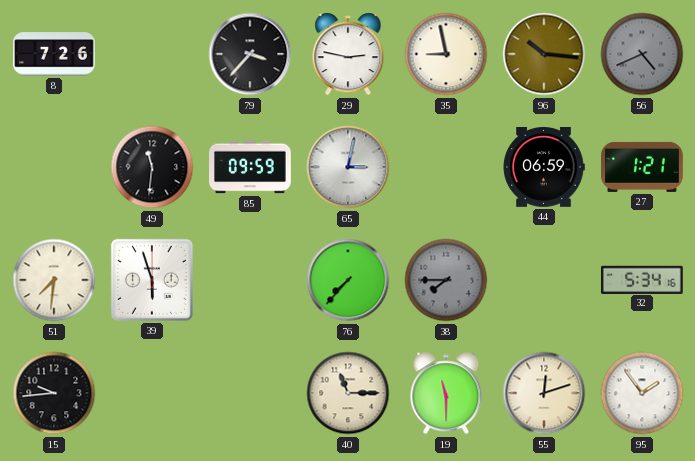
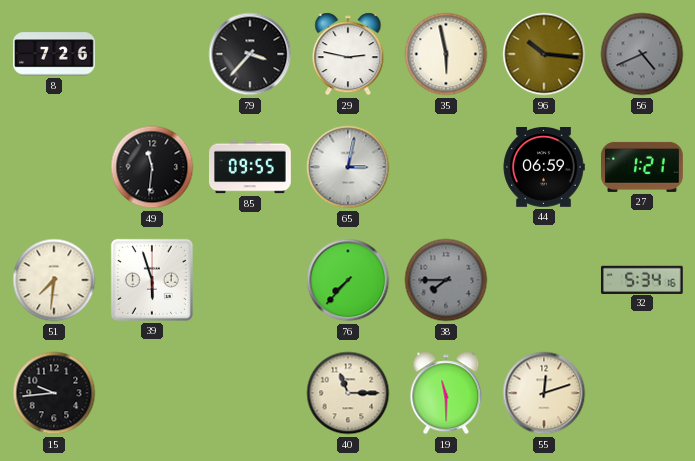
35: 8:58 -> 5:58 (446, 54)
85: 09:59 -> 09:55 (251, 167)
95: 1:54 -> none (642, 393)
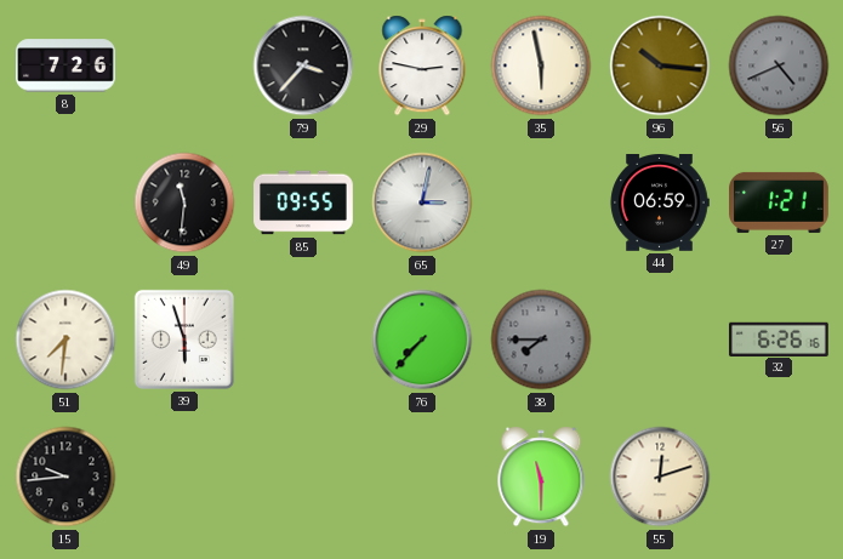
32: 5:34 -> 6:26 (779, 338)
40: 11:15 -> none (348, 393)
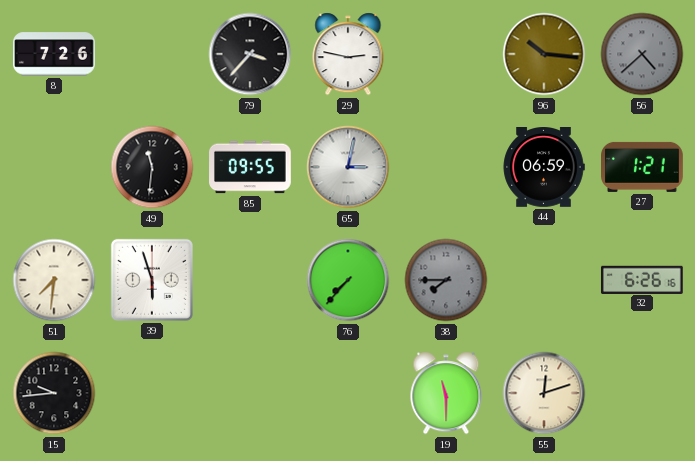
35: 5:58 -> none (541, 65)
56: 4:41 -> 4:38 (642, 54)
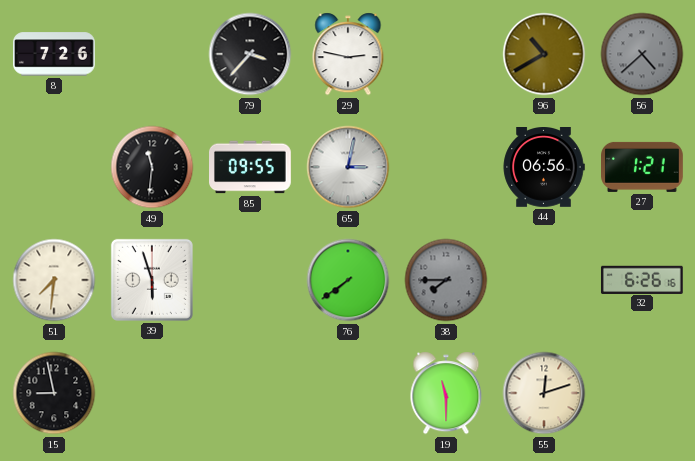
96: 10:16 -> 10:40 (544, 54)
44: 06:59 -> 06:56 (544, 168)
76: 7:37 -> 7:39 (348, 280)
15: 9:44 -> 8:58 (54, 393)
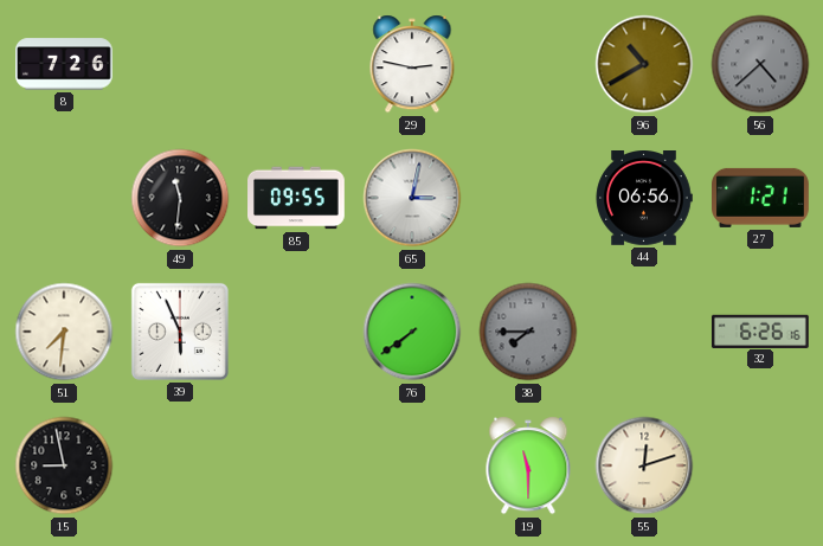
79: 3:37 -> none (250, 54)
39: 5:57 -> 5:56 (180, 332)
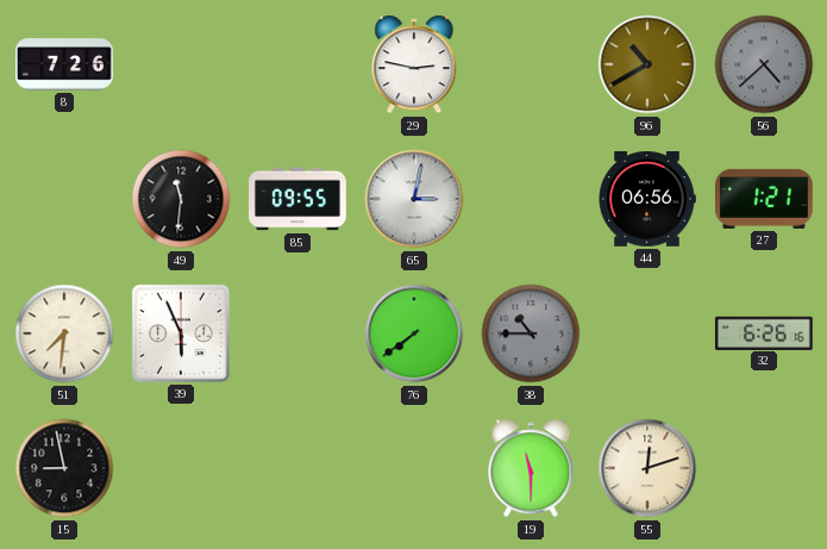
38: 7:45 -> 10:45 (531, 333)
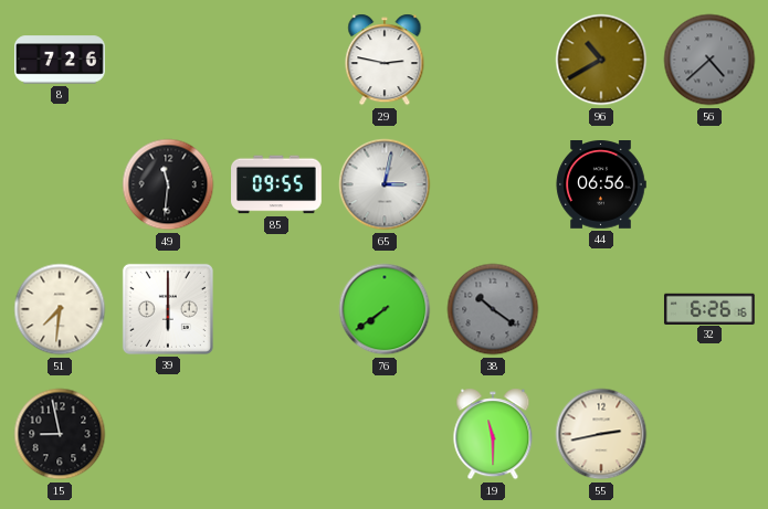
27: 1:21 -> none (765, 199)
39: 5:56 -> 6:00 (168, 309)
38: 10:45 -> 10:21 (493, 309)
55: 12:12 -> 2:43 (601, 434)
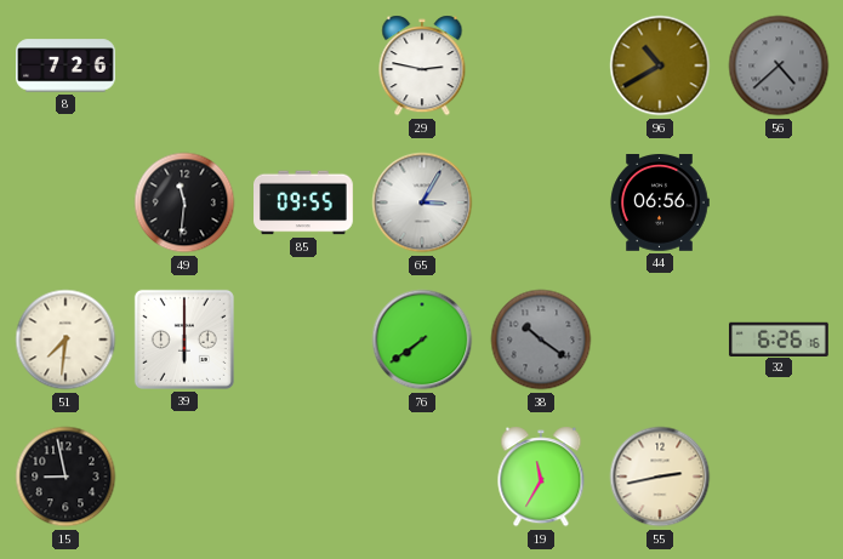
65: 3:02 -> 3:05 (422, 203)
19: 11:30 -> 11:35 (541, 477)
